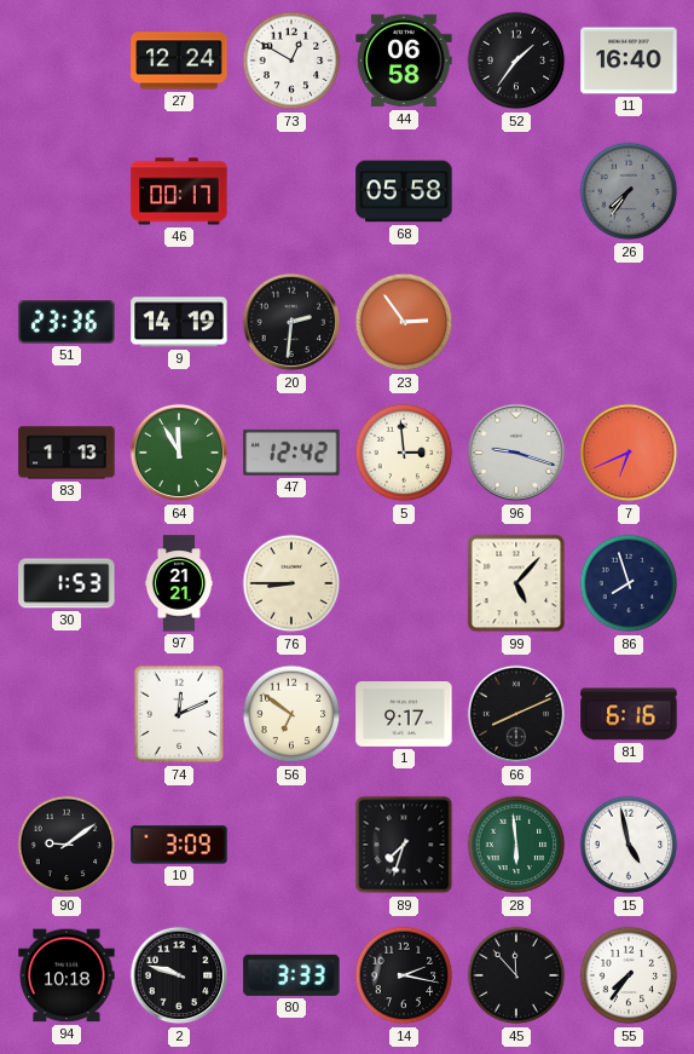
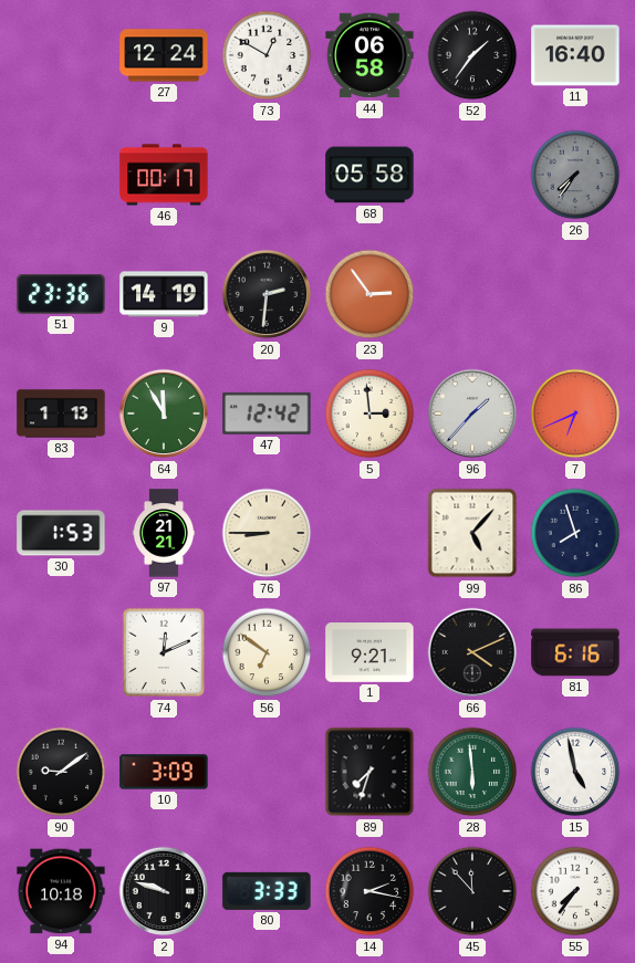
96: 9:18 -> 1:37 (472, 414)
1: 9:17 -> 9:21 (369, 653)
66: 8:11 -> 4:11 (472, 652)
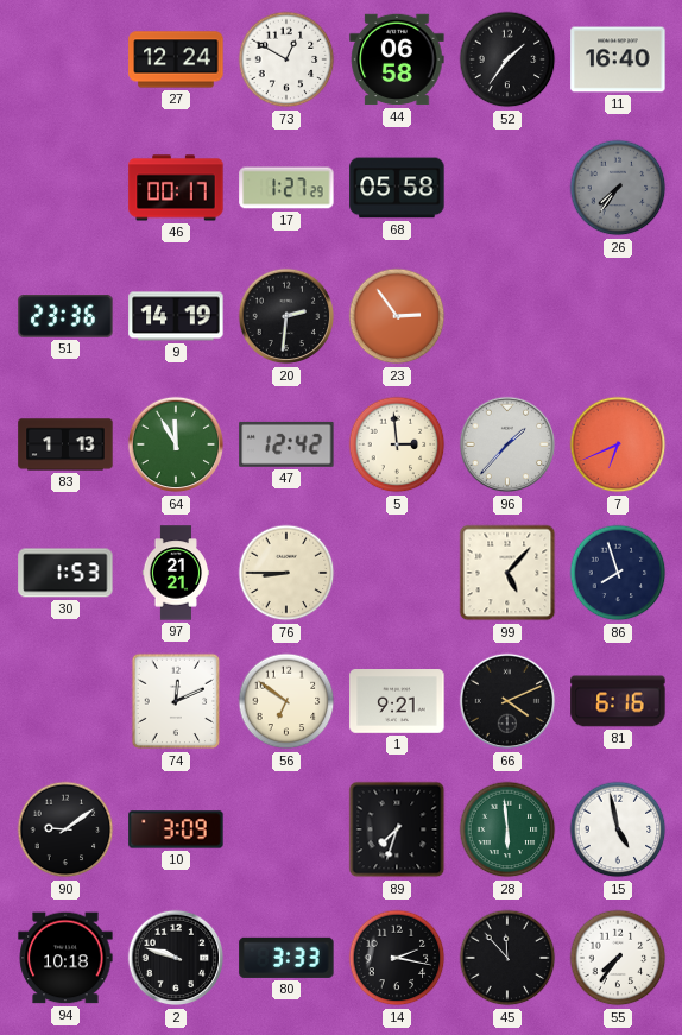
17: none -> 1:27 (286, 188)
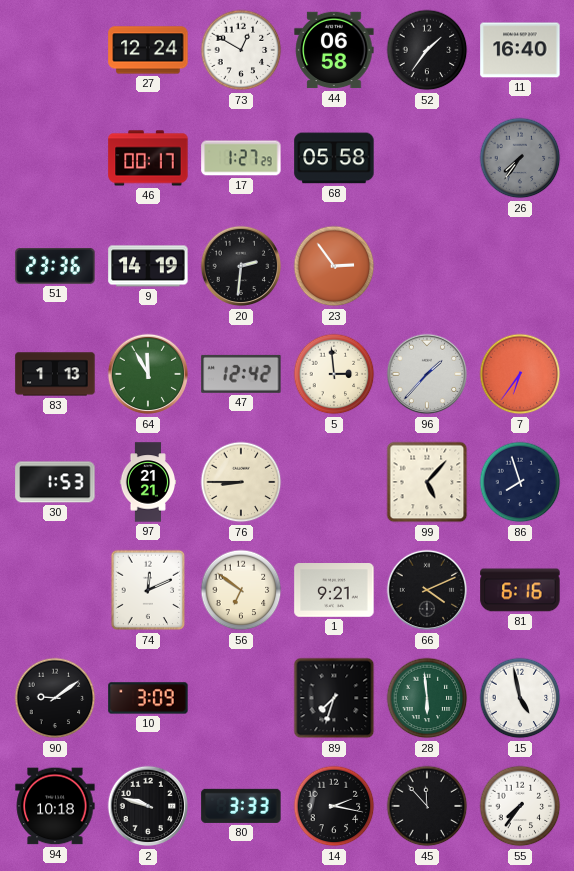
7: 6:41 -> 6:36 (520, 374)
